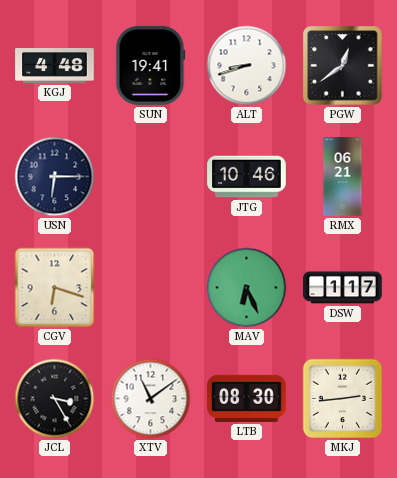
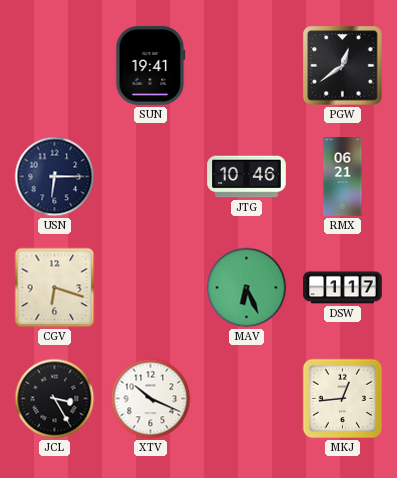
KGJ: 4:48 -> none (55, 66)
ALT: 8:42 -> none (247, 66)
XTV: 11:09 -> 10:19 (151, 399)
LTB: 08:30 -> none (247, 398)
MKJ: 2:44 -> 12:44 (343, 399)
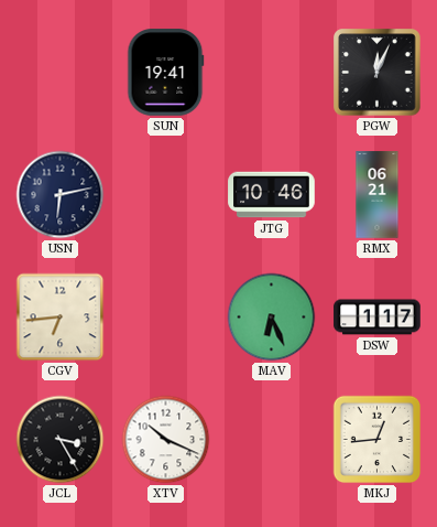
PGW: 12:39 -> 12:04 (378, 73)
USN: 6:15 -> 6:13 (61, 195)
CGV: 6:18 -> 6:44 (61, 318)
